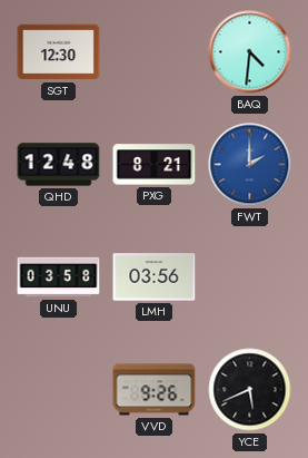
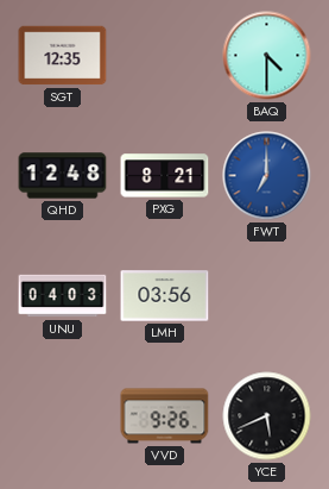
SGT: 12:30 -> 12:35 (63, 56)
BAQ: 4:31 -> 4:30 (267, 56)
FWT: 2:00 -> 7:00 (267, 176)
UNU: 03:58 -> 04:03 (63, 296)
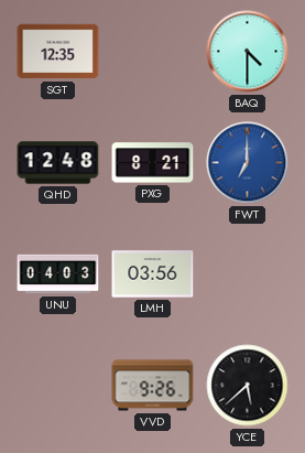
YCE: 5:41 -> 5:38 (248, 386)
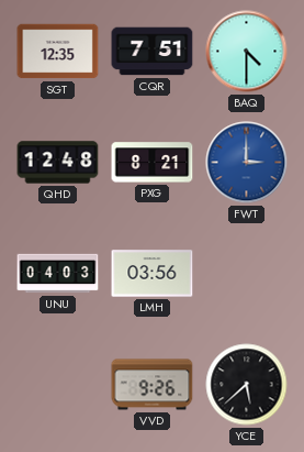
CQR: none -> 7:51 (153, 52)
FWT: 7:00 -> 3:00 (247, 163)
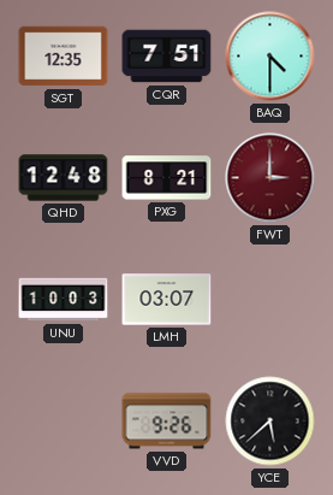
FWT dial: blue -> burgundy (270, 178)
UNU: 04:03 -> 10:03 (64, 300)
LMH: 03:56 -> 03:07 (167, 300)
